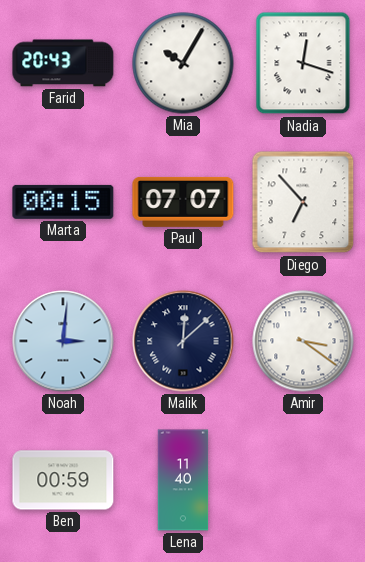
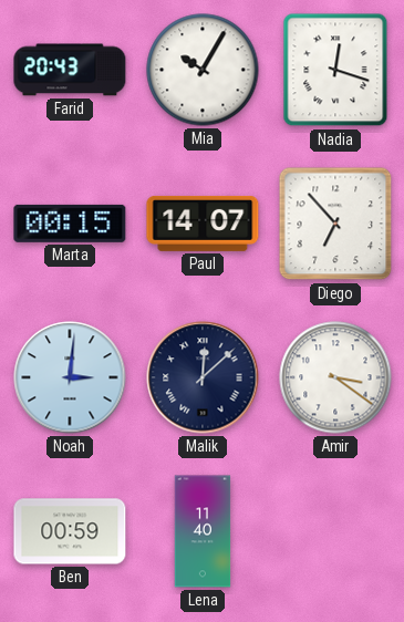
Paul: 07:07 -> 14:07 (203, 224)
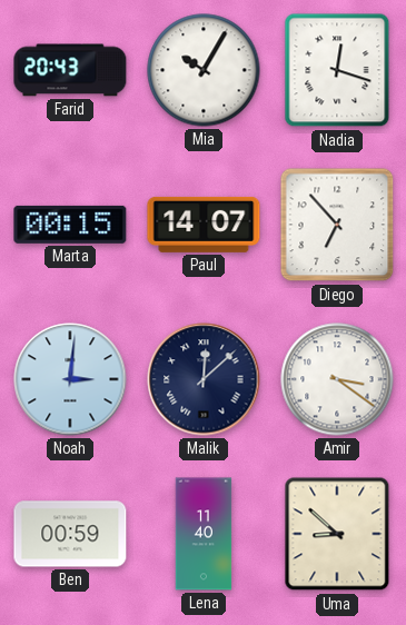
Uma: none -> 8:52 (337, 534)
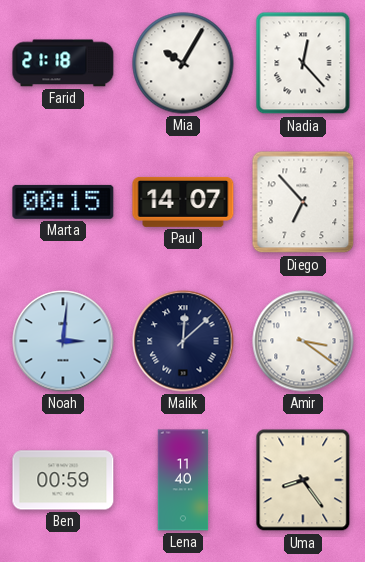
Farid: 20:43 -> 21:18 (63, 63)
Nadia: 12:18 -> 12:23 (303, 63)
Uma: 8:52 -> 8:24 (303, 480)
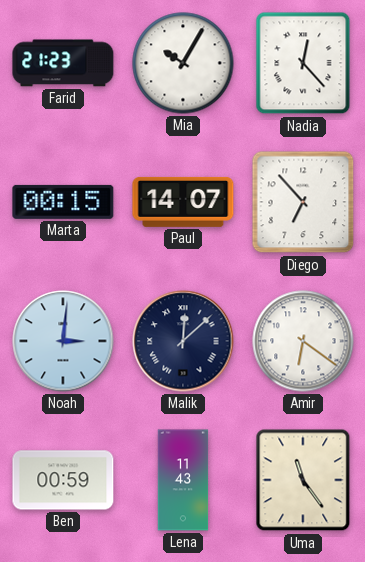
Farid: 21:18 -> 21:23 (63, 63)
Amir: 3:21 -> 6:21 (303, 341)
Lena: 11:40 -> 11:43 (183, 480)
Uma: 8:24 -> 11:24 (303, 480)
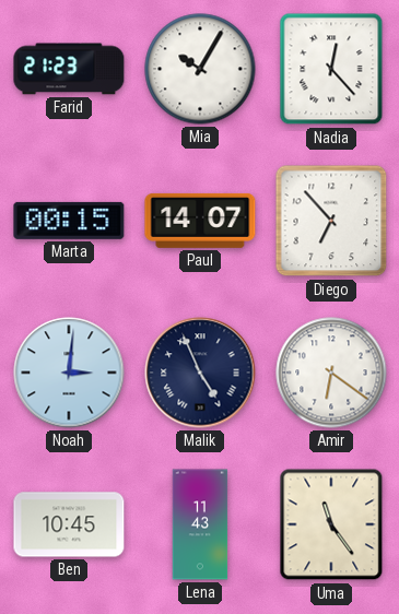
Malik: 12:08 -> 4:56 (200, 373)
Ben: 00:59 -> 10:45 (69, 524)
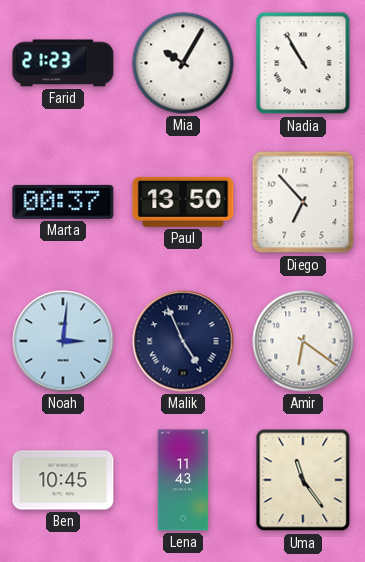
Nadia: 12:23 -> 10:55 (303, 63)
Marta: 00:15 -> 00:37 (63, 202)
Paul: 14:07 -> 13:50 (183, 202)
